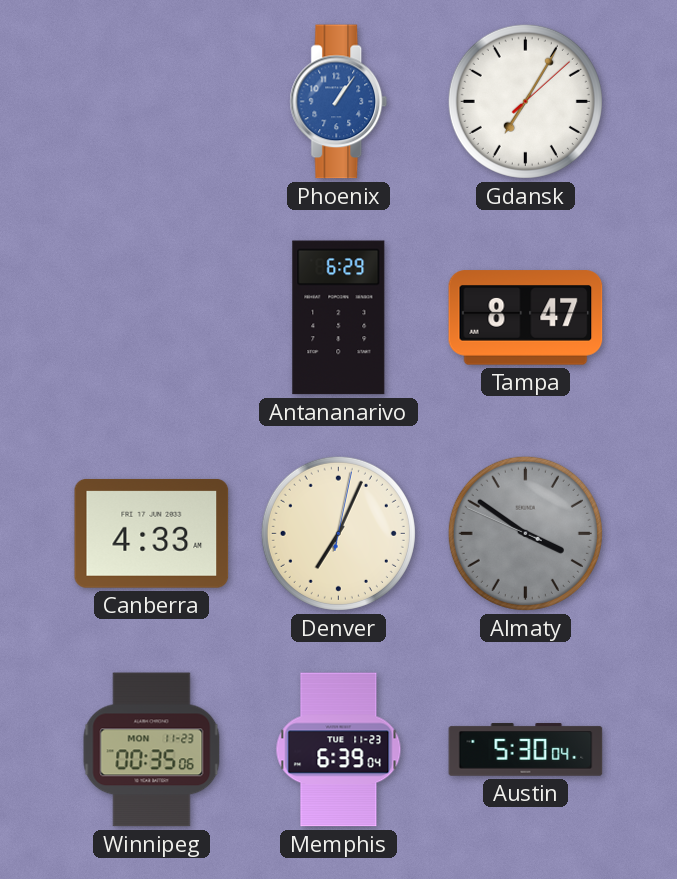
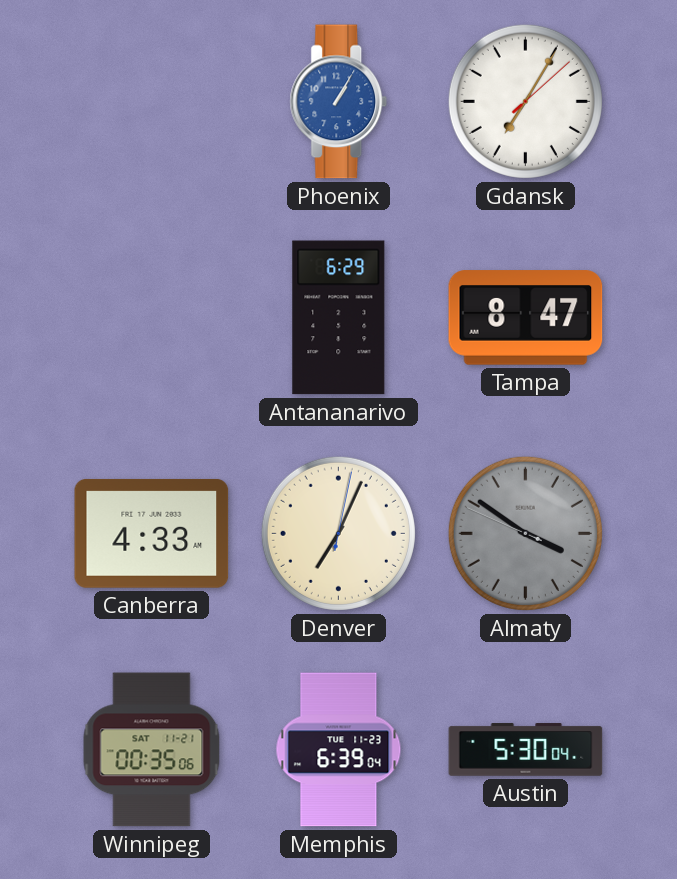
Phoenix: 1:06 -> 1:05 (339, 102)
Winnipeg date: MON 11-23 -> SAT 11-21 (152, 750)
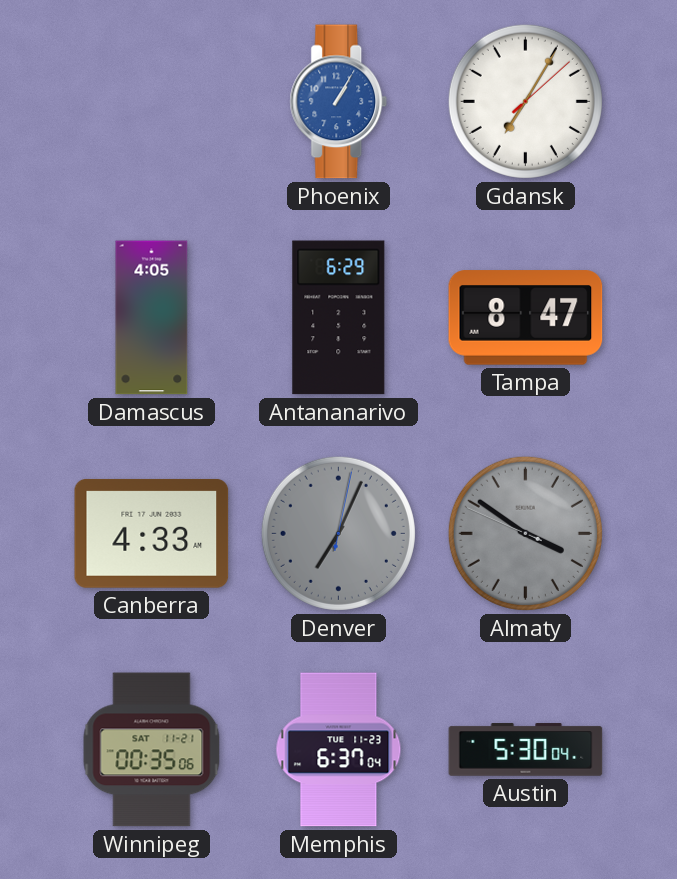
Damascus: none -> 4:05 (152, 318)
Denver dial: cream -> grey (338, 533)
Memphis: 6:39 -> 6:37 (339, 750)
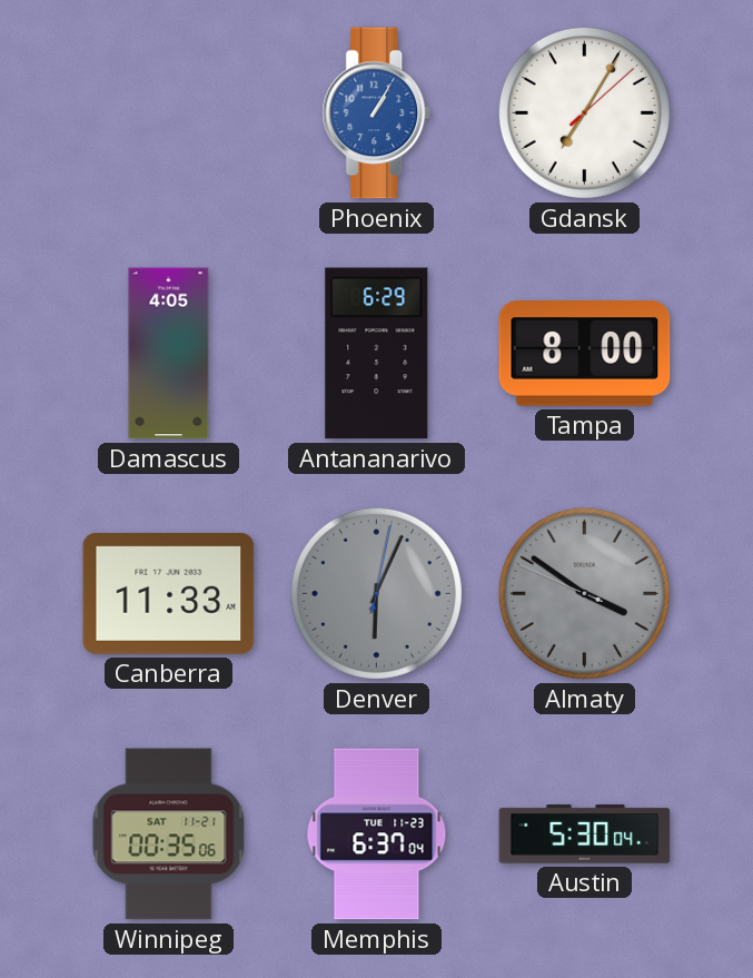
Tampa: 8:47 -> 8:00 (585, 354)
Canberra: 4:33 -> 11:33 (169, 593)
Denver: 7:04 -> 6:04 (376, 593)
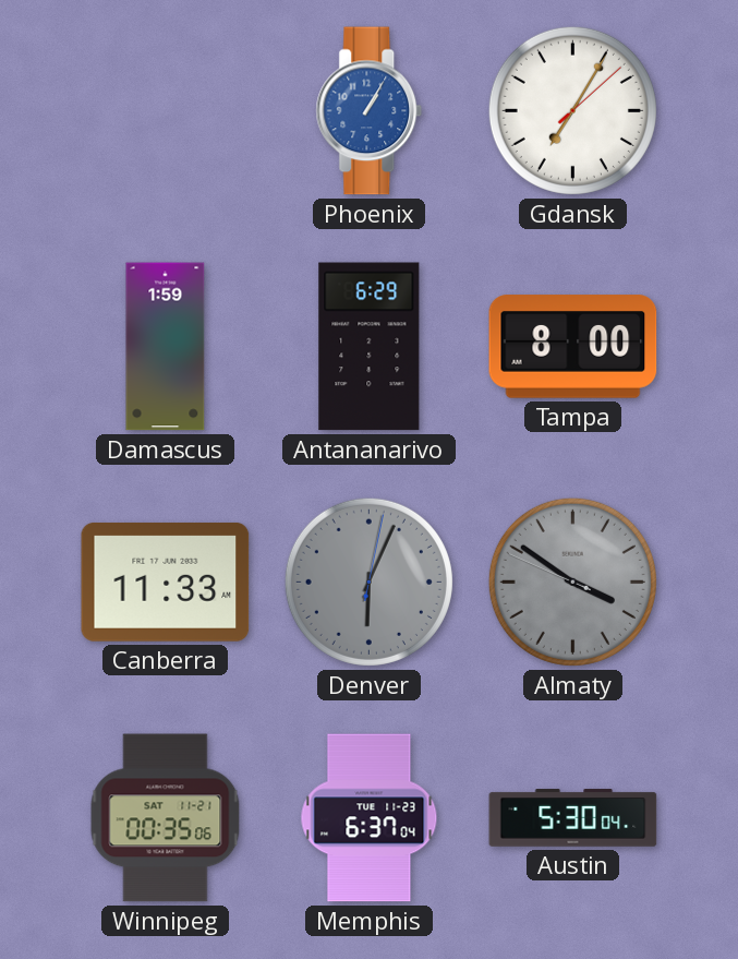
Damascus: 4:05 -> 1:59 (166, 347)
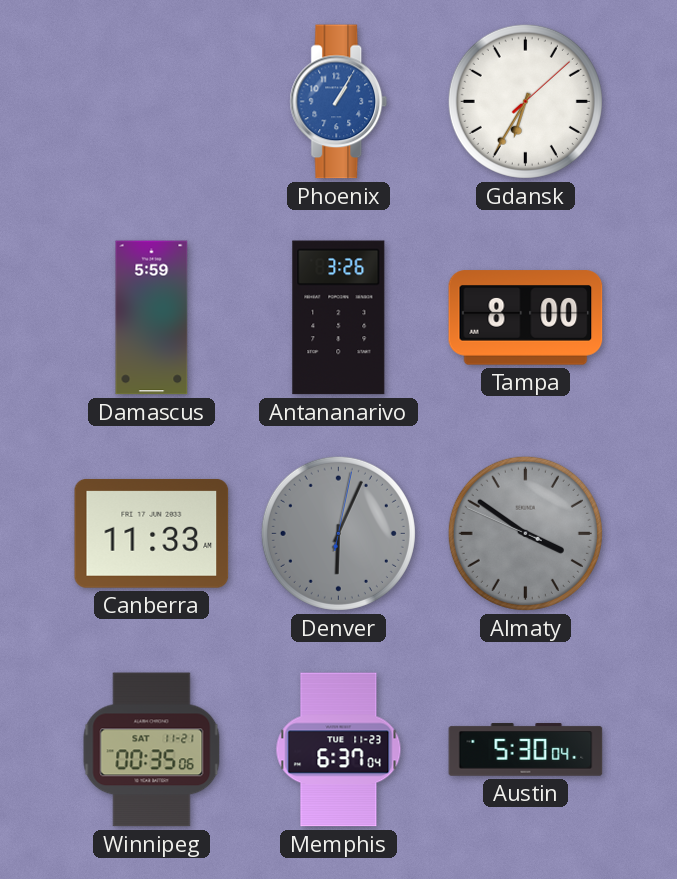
Gdansk: 7:05 -> 6:35 (525, 101)
Damascus: 1:59 -> 5:59 (152, 318)
Antananarivo: 6:29 -> 3:26 (339, 318)
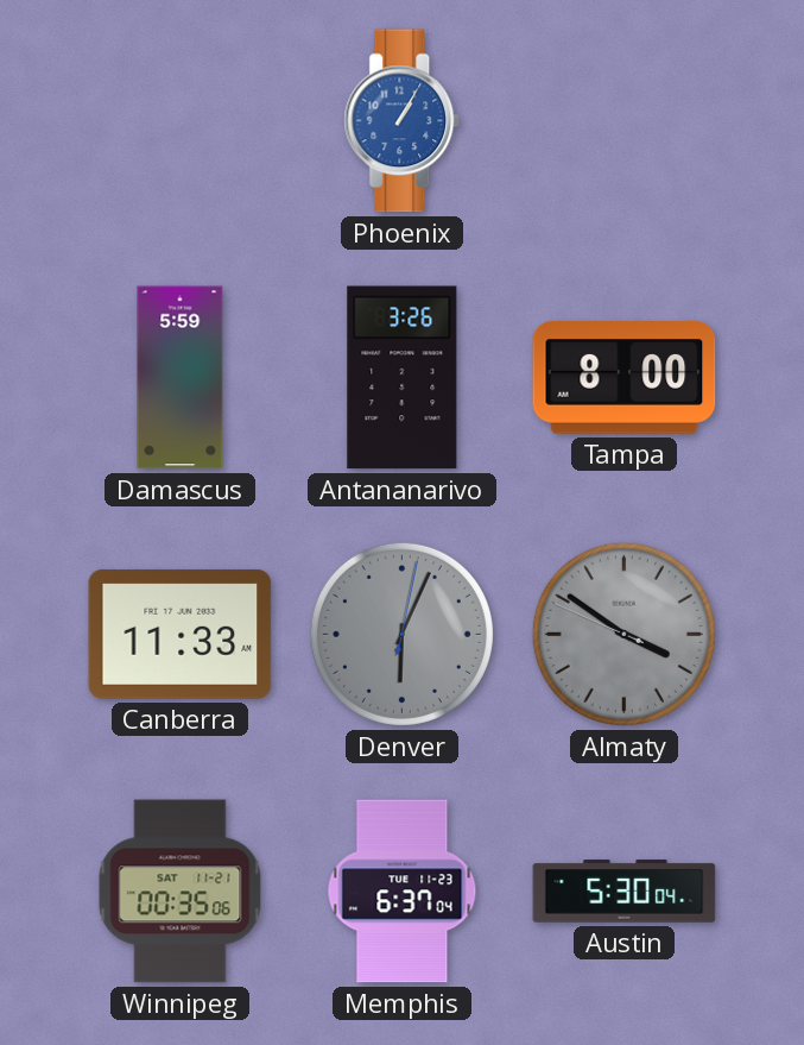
Gdansk: 6:35 -> none (525, 101)
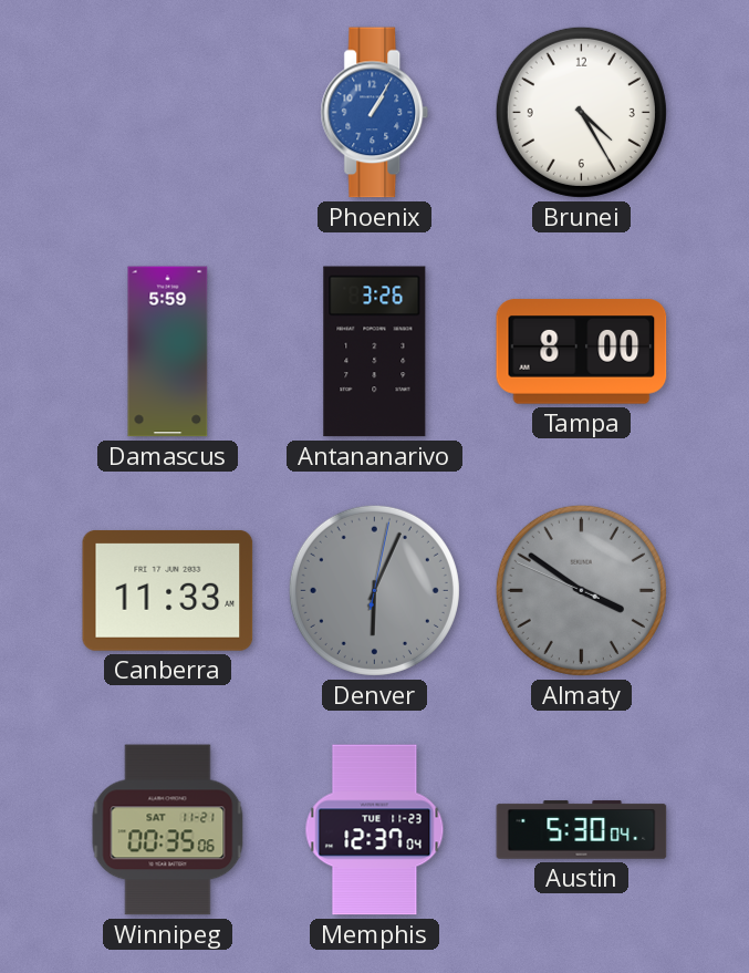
Brunei: none -> 4:25 (581, 112)
Memphis: 6:37 -> 12:37 (375, 830)
